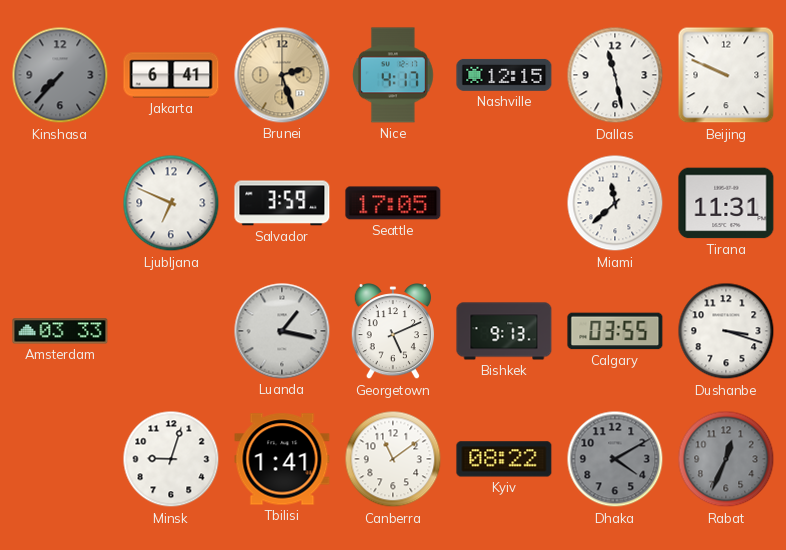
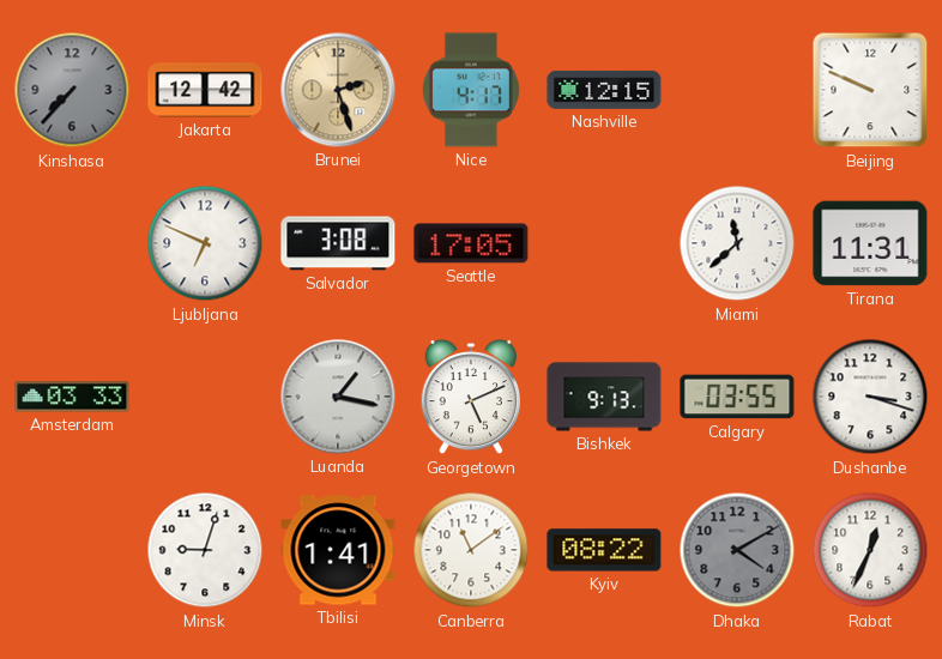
Jakarta: 6:41 -> 12:42 (205, 90)
Dallas: 11:28 -> none (615, 75)
Salvador: 3:59 -> 3:08 (338, 243)
Rabat dial: grey -> white (870, 550)
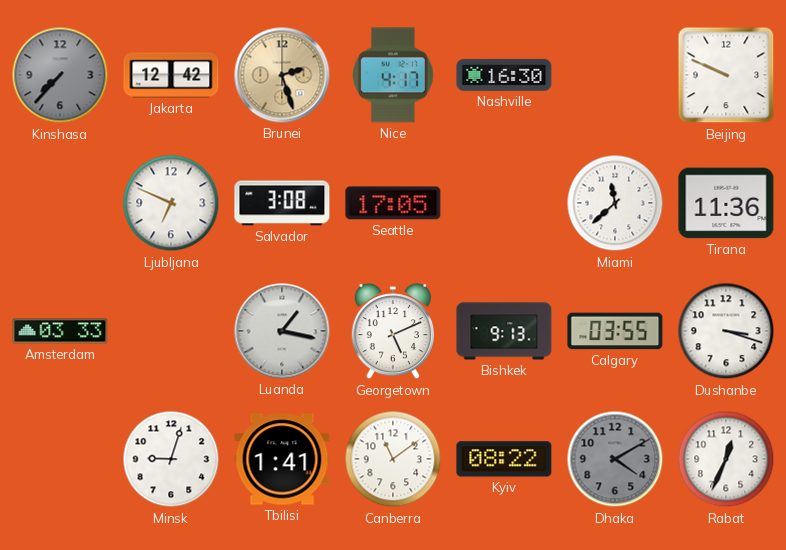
Nashville: 12:15 -> 16:30 (504, 75)
Tirana: 11:31 -> 11:36 (726, 203)
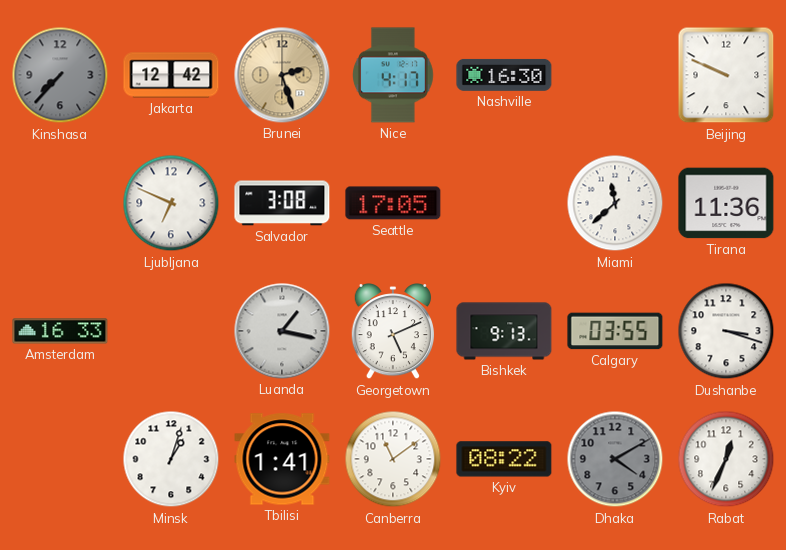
Amsterdam: 03:33 -> 16:33 (60, 331)
Minsk: 9:03 -> 1:03 (171, 459)
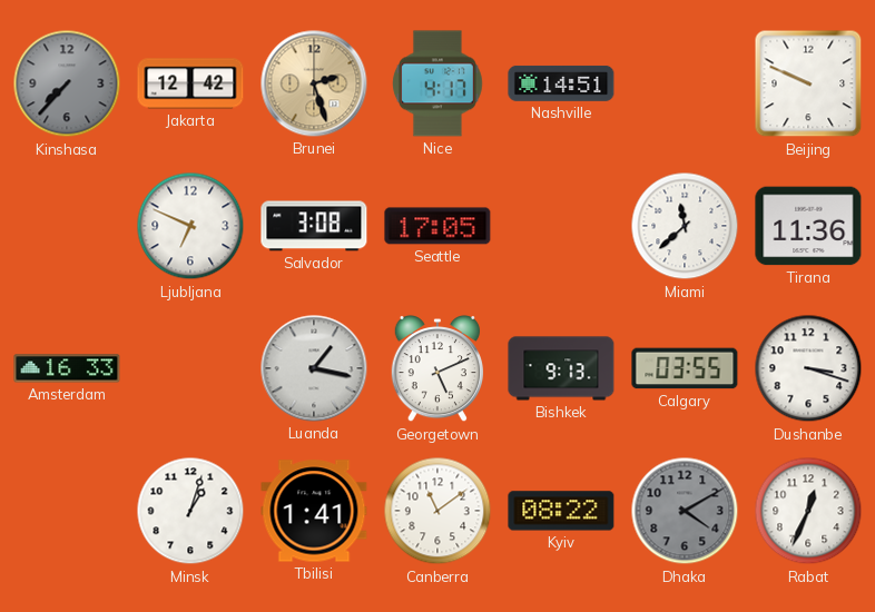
Nashville: 16:30 -> 14:51 (561, 83)
